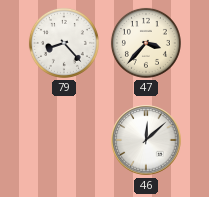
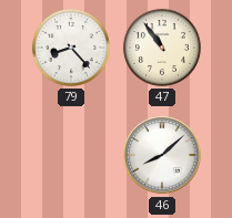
47: 3:37 -> 10:54 (162, 48)
46: 12:08 -> 8:08 (162, 155)
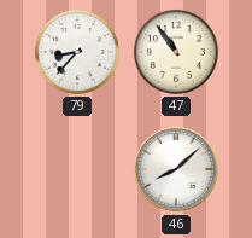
79: 8:23 -> 8:37 (77, 52)
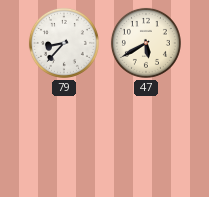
47: 10:54 -> 5:40 (146, 43)
46: 8:08 -> none (176, 169)
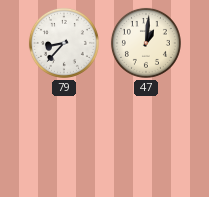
47: 5:40 -> 1:01 (146, 43)
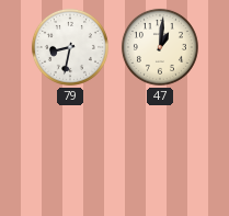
79: 8:37 -> 8:32 (70, 47)
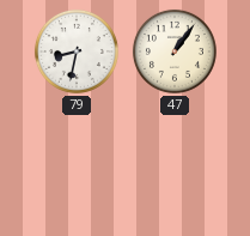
47: 1:01 -> 1:06 (175, 52)
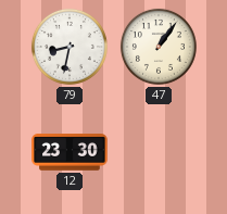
12: none -> 23:30 (70, 152)
